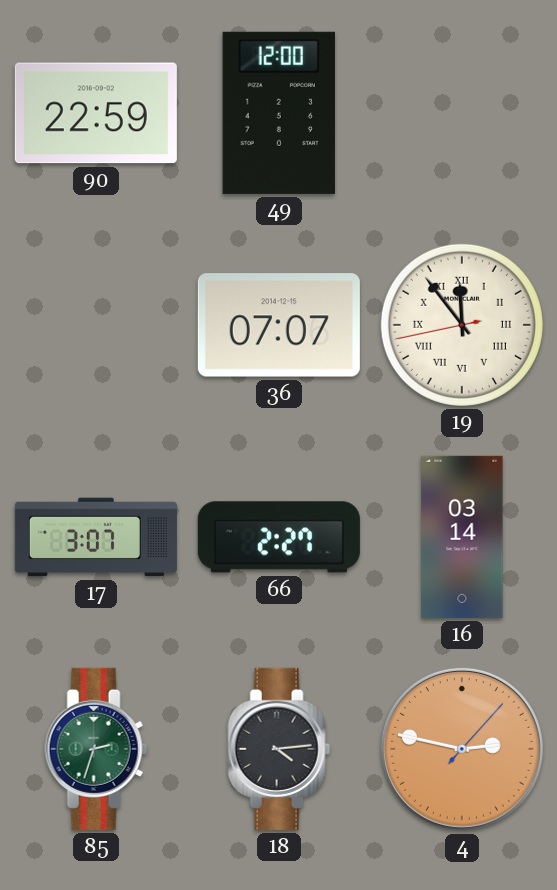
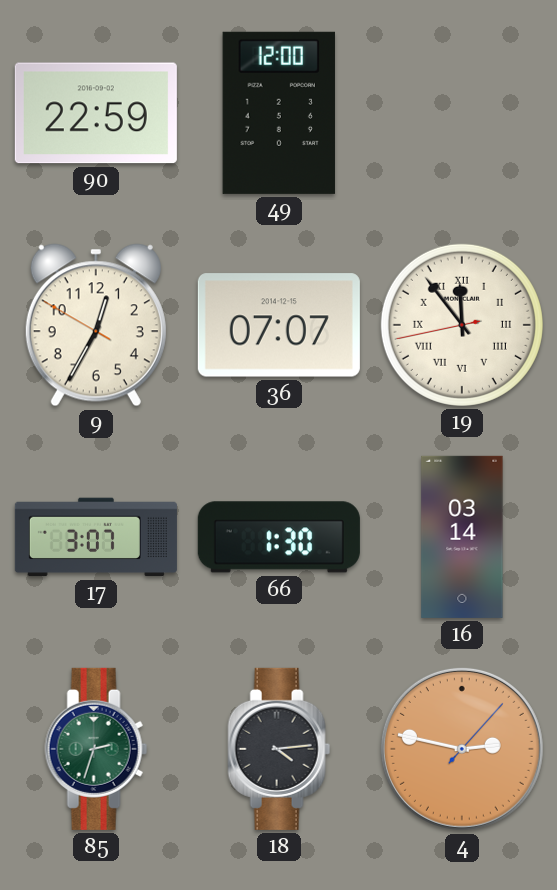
9: none -> 12:34 (96, 325)
66: 2:27 -> 1:30 (279, 537)
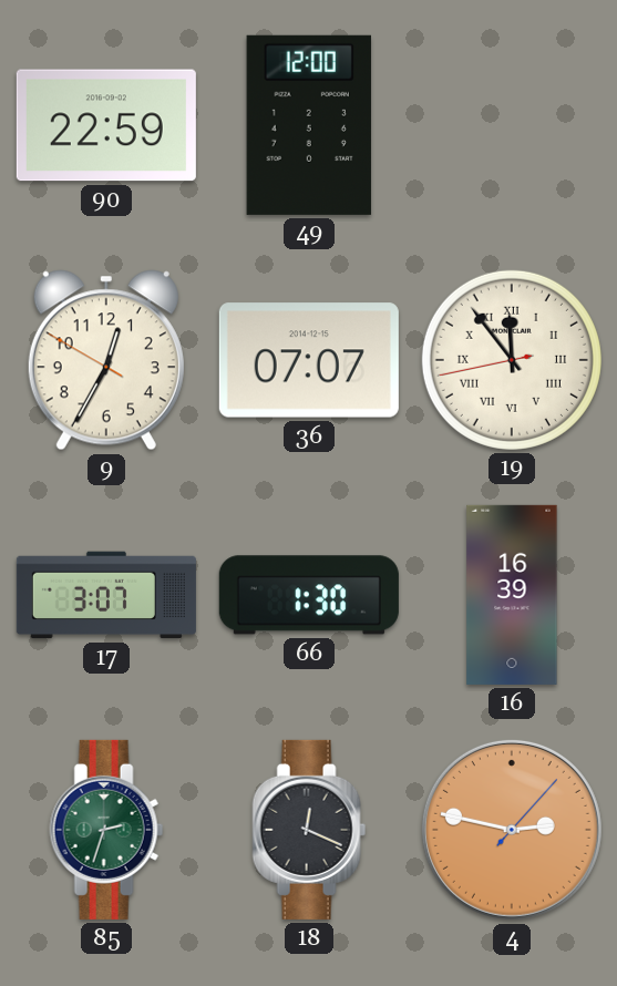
16: 03:14 -> 16:39 (512, 595)
18: 4:14 -> 12:19 (309, 830)
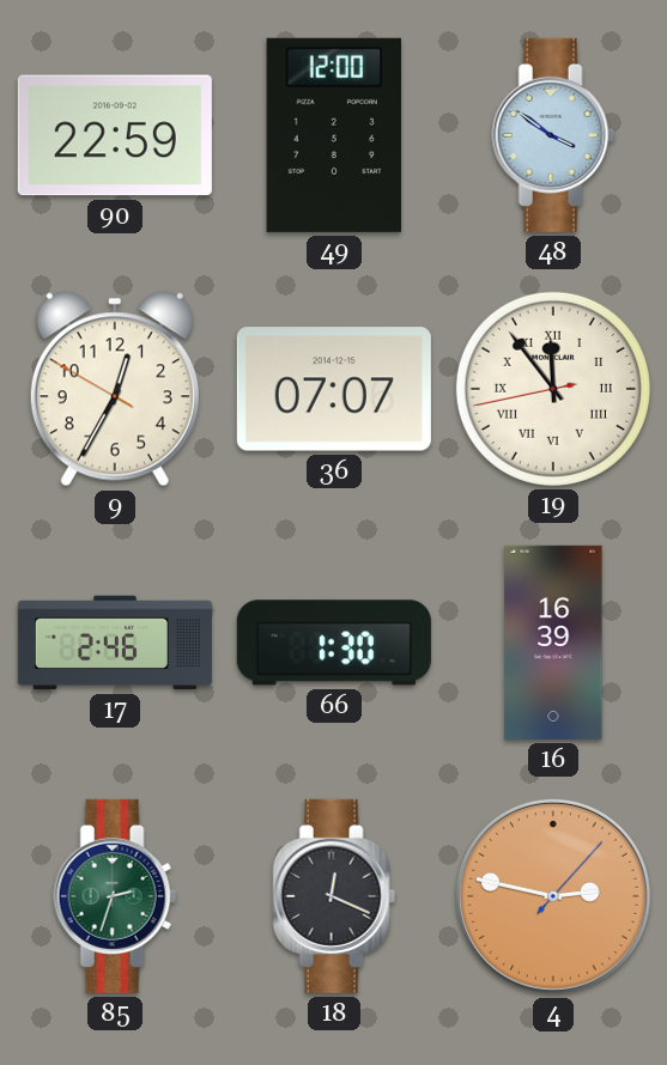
48: none -> 3:51 (553, 135)
17: 3:07 -> 2:46 (115, 643)
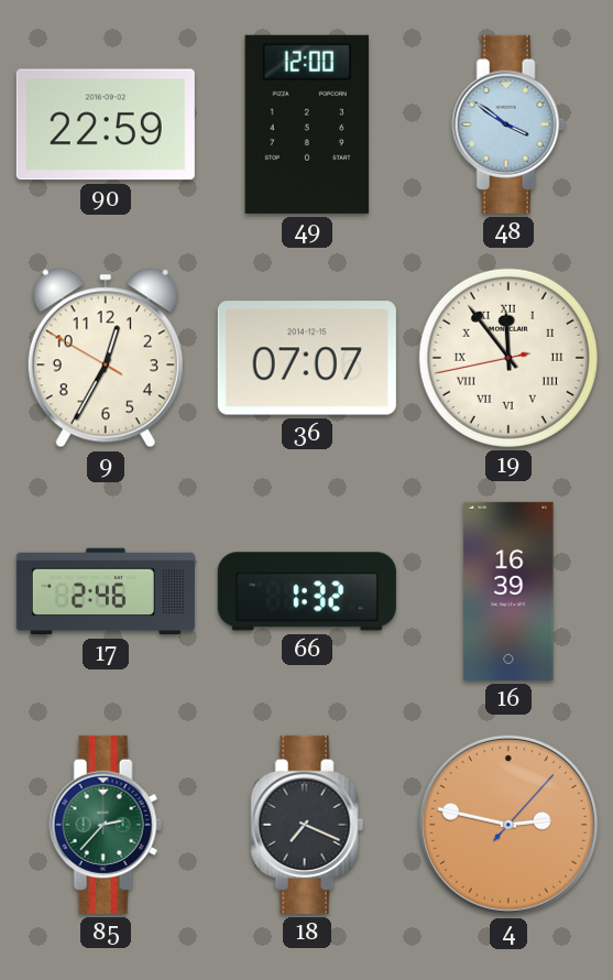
66: 1:30 -> 1:32 (307, 591)
85: 2:33 -> 2:37 (106, 825)
18: 12:19 -> 7:19 (307, 825)
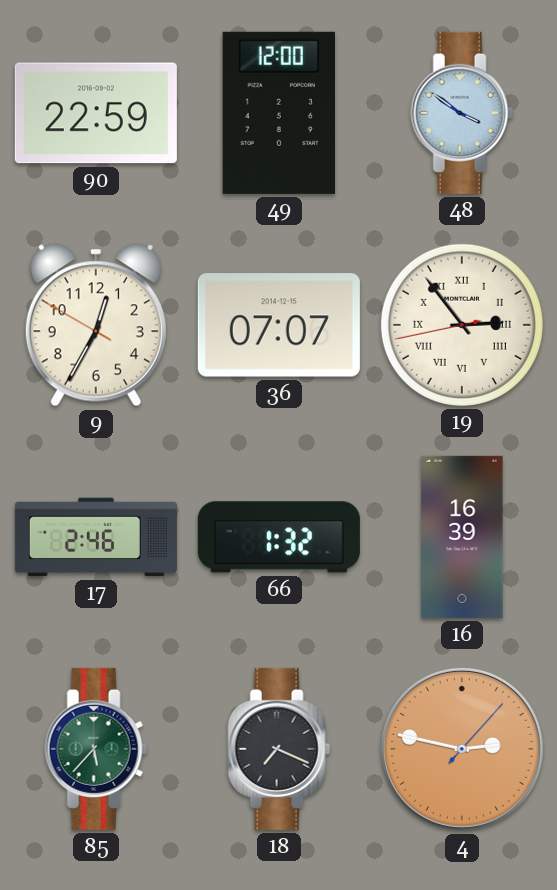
19: 11:53 -> 2:53 (462, 325)
85: 2:37 -> 5:37 (96, 749)
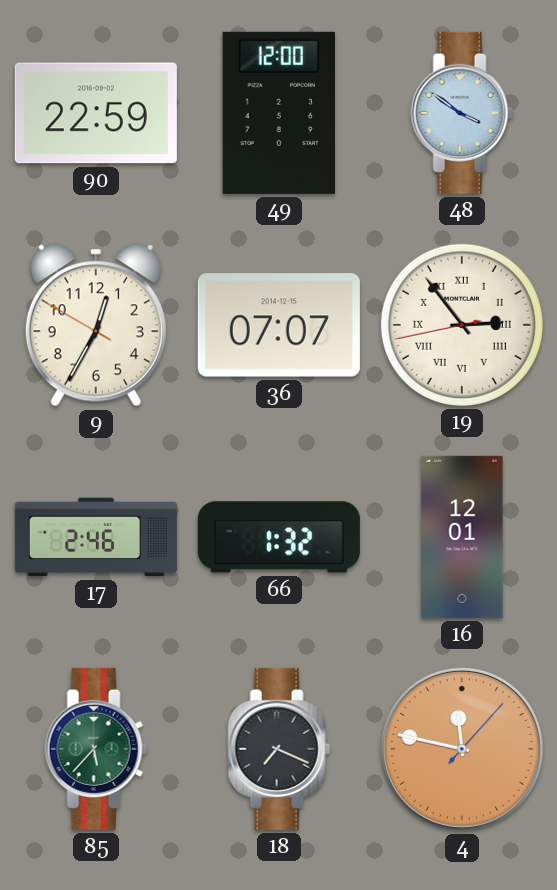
16: 16:39 -> 12:01 (462, 537)
4: 2:47 -> 11:47 (462, 749)
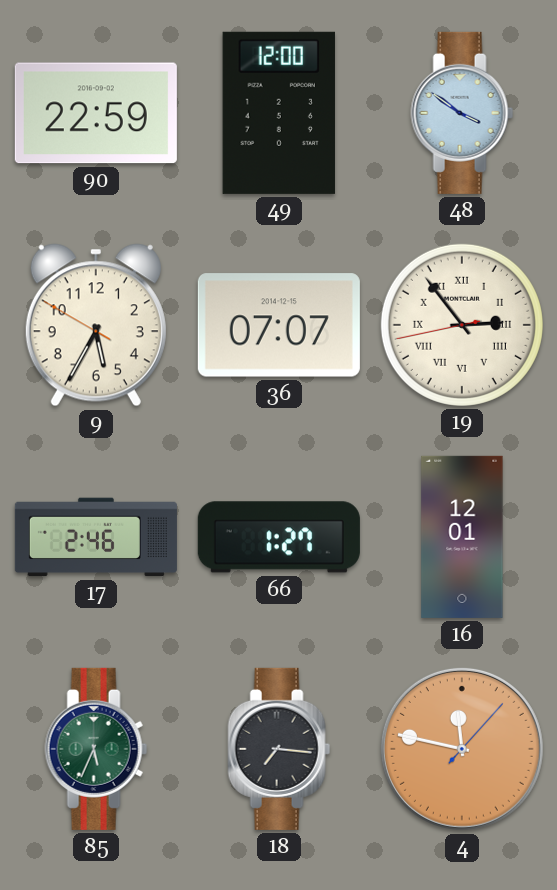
9: 12:34 -> 5:34 (96, 325)
66: 1:32 -> 1:27 (279, 537)
85: 5:37 -> 5:34 (96, 749)
18: 7:19 -> 7:16 (279, 749)
